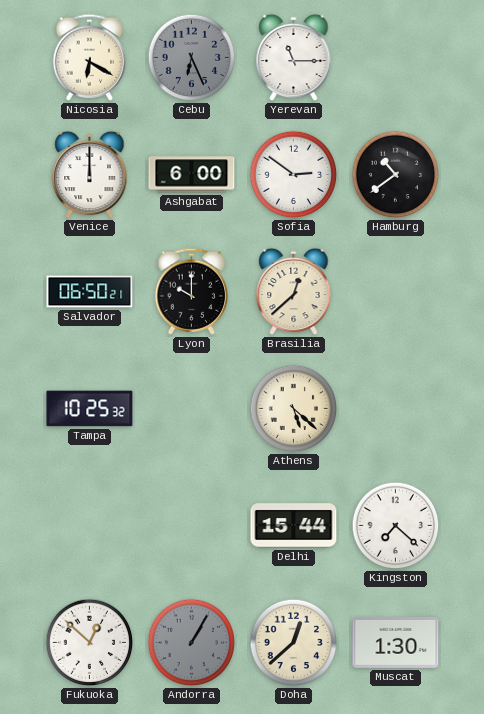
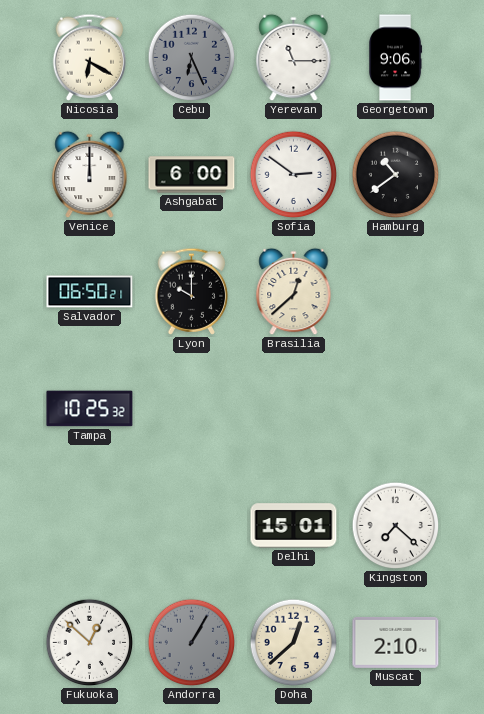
Georgetown: none -> 9:06 (396, 58)
Athens: 5:22 -> none (294, 409)
Delhi: 15:44 -> 15:01 (294, 526)
Muscat: 1:30 -> 2:10 (396, 642)
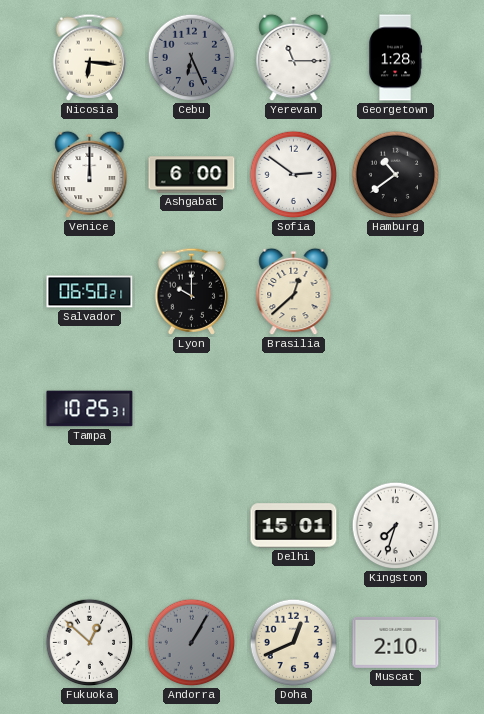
Nicosia: 6:20 -> 6:16 (90, 57)
Georgetown: 9:06 -> 1:28 (396, 58)
Tampa: 10:25:32 -> 10:25:31 (90, 409)
Kingston: 7:22 -> 7:33 (396, 526)
Doha: 12:38 -> 12:41 (294, 643)
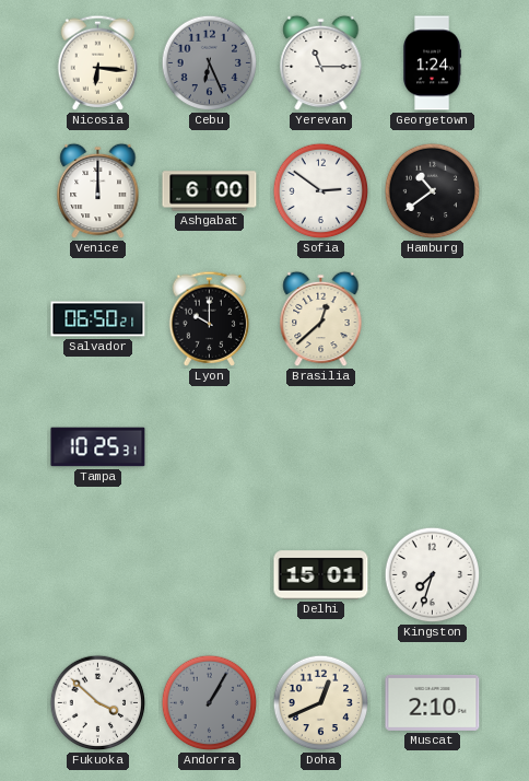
Georgetown: 1:28 -> 1:24 (433, 63)
Fukuoka: 12:52 -> 3:52 (98, 703)
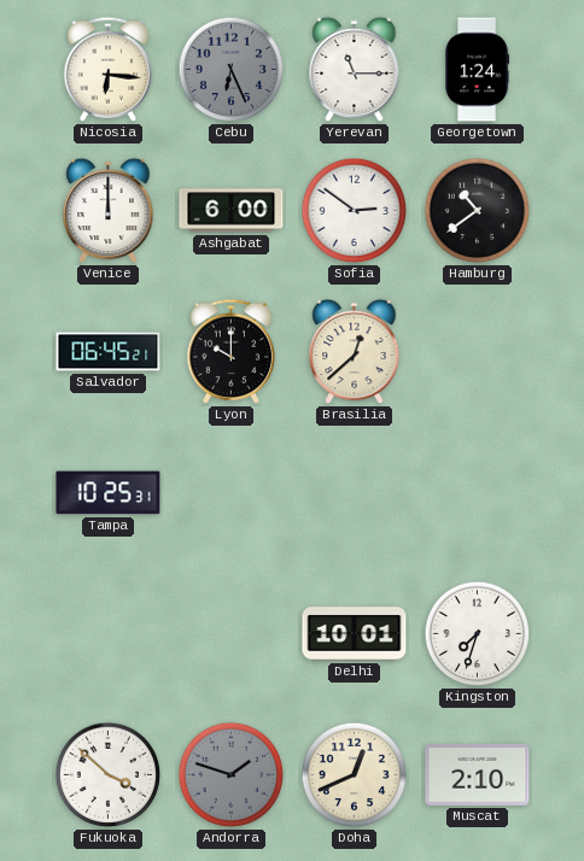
Salvador: 06:50 -> 06:45 (109, 352)
Delhi: 15:01 -> 10:01 (355, 634)
Andorra: 1:05 -> 1:48 (232, 775)
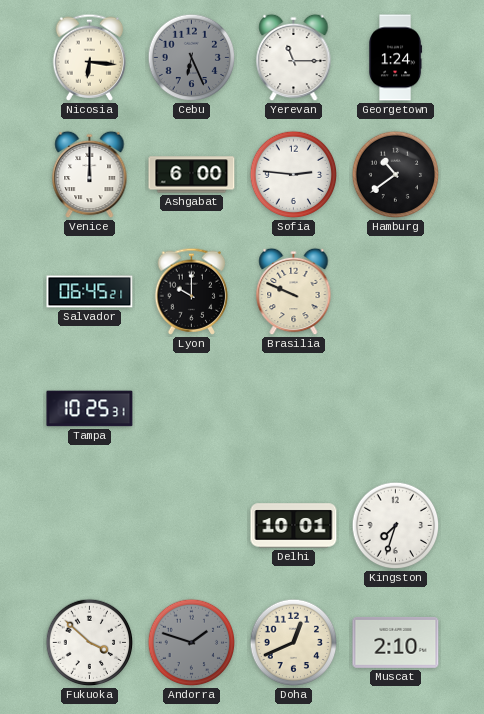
Sofia: 2:51 -> 2:46 (294, 175)
Brasilia: 12:38 -> 9:49 (294, 292)
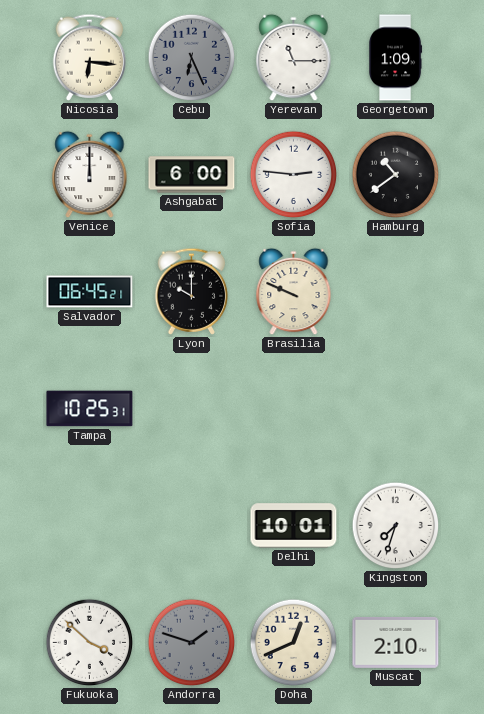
Georgetown: 1:24 -> 1:09 (396, 58)
